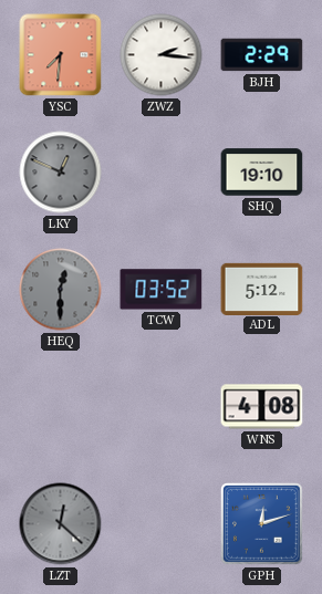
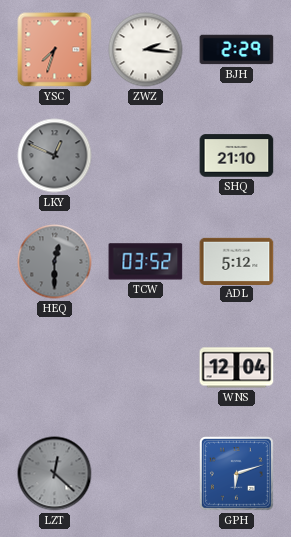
YSC: 7:31 -> 7:33 (55, 50)
SHQ: 19:10 -> 21:10 (237, 156)
WNS: 4:08 -> 12:04 (237, 368)
GPH: 12:12 -> 6:12 (237, 474)
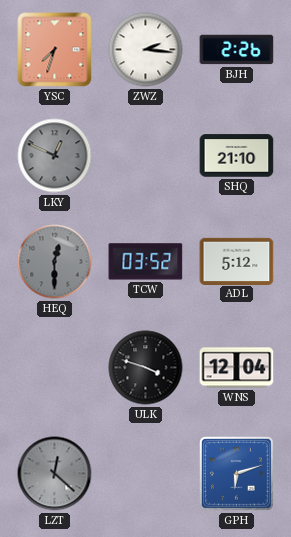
BJH: 2:29 -> 2:26 (237, 50)
ULK: none -> 3:48 (146, 368)
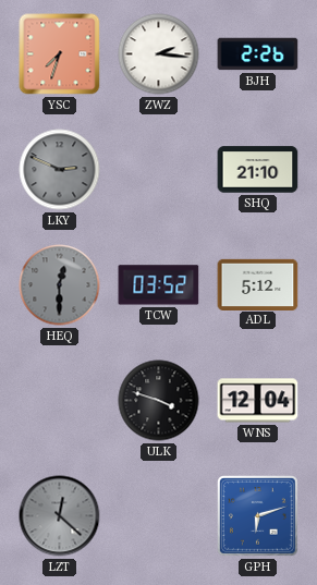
LKY: 12:49 -> 2:49 (60, 170)
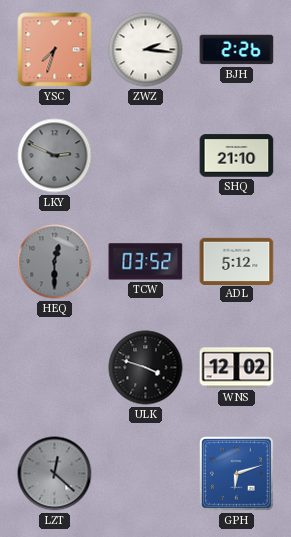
WNS: 12:04 -> 12:02 (237, 368)
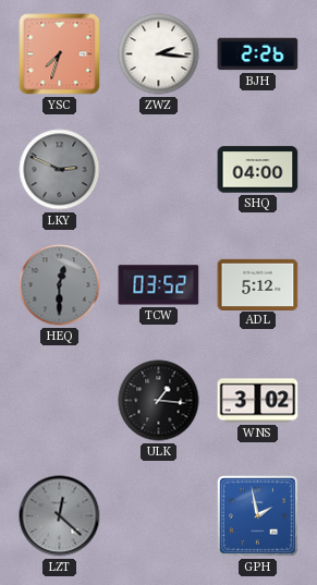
SHQ: 21:10 -> 04:00 (258, 170)
ULK: 3:48 -> 1:16 (159, 401)
WNS: 12:02 -> 3:02 (258, 401)
GPH: 6:12 -> 1:58 (258, 516)
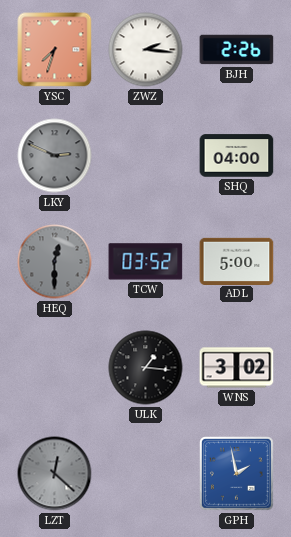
ADL: 5:12 -> 5:00 (237, 261)
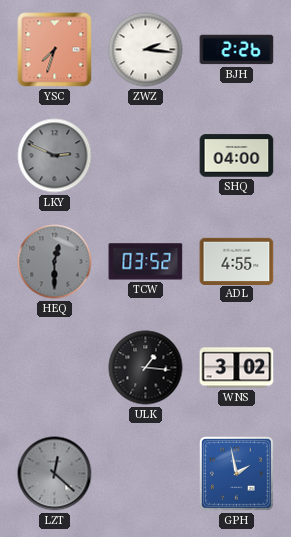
ADL: 5:00 -> 4:55 (237, 261)
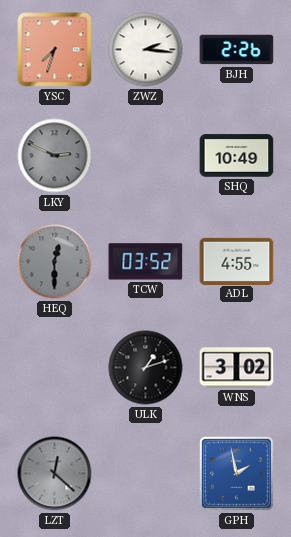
SHQ: 04:00 -> 10:49 (237, 156)
ULK: 1:16 -> 1:12 (146, 368)
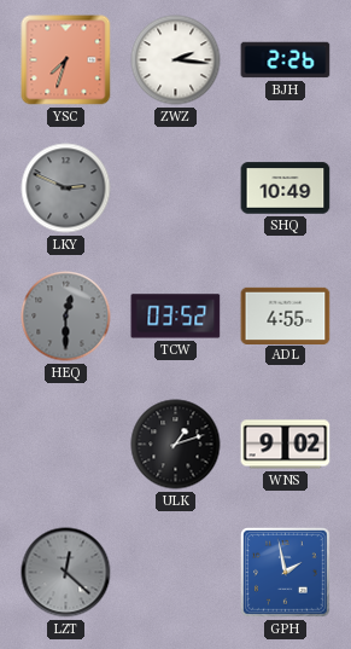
WNS: 3:02 -> 9:02 (286, 445)
